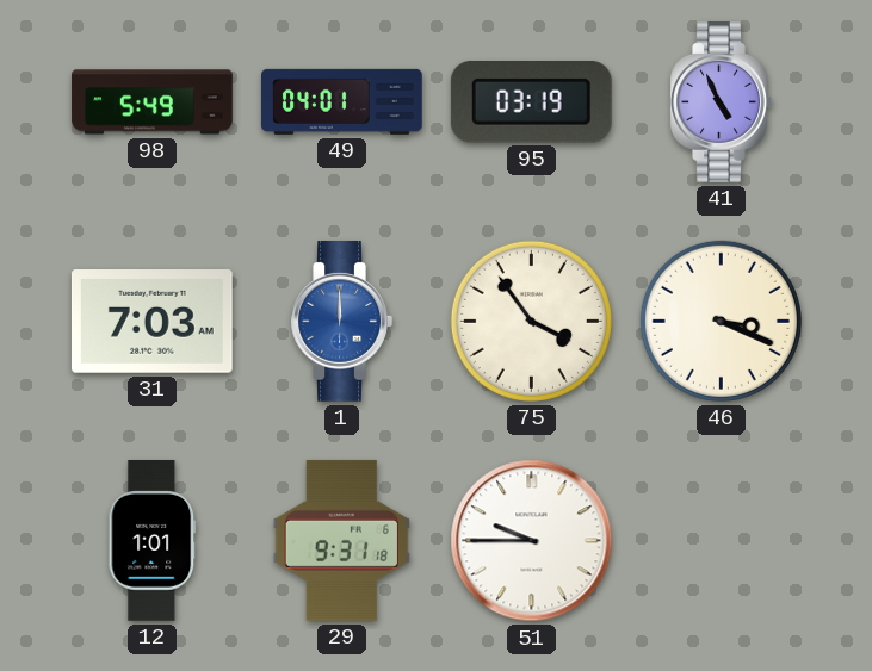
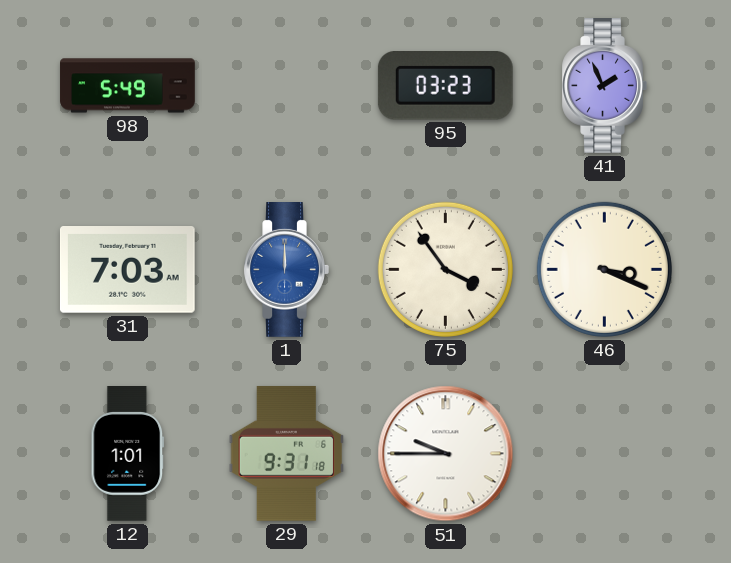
49: 04:01 -> none (342, 101)
95: 03:19 -> 03:23 (445, 86)
41: 4:56 -> 1:56 (604, 86)
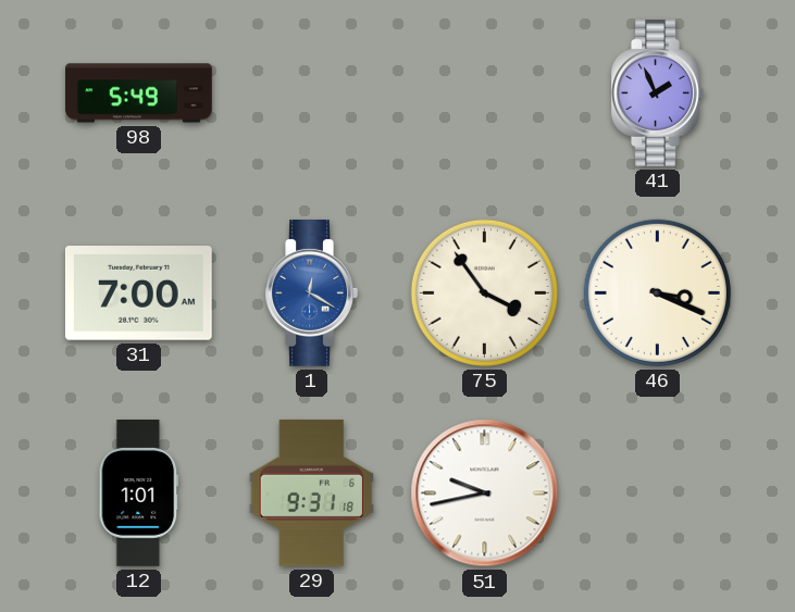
95: 03:23 -> none (445, 86)
31: 7:03 -> 7:00 (138, 293)
1: 12:00 -> 12:20 (311, 293)
51: 9:45 -> 9:43 (485, 494)
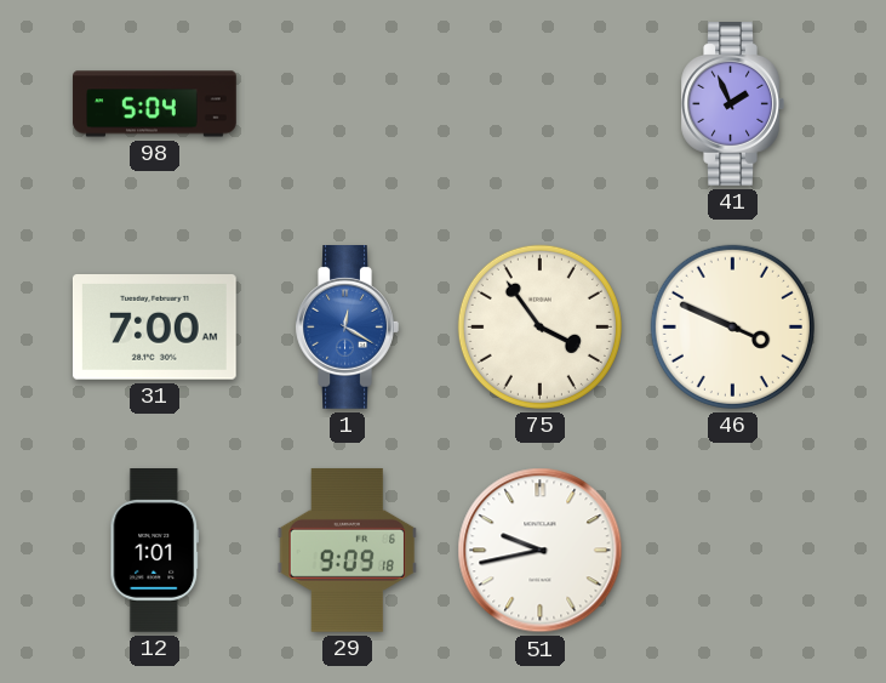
98: 5:49 -> 5:04 (155, 104)
46: 3:19 -> 3:49 (732, 326)
29: 9:31 -> 9:09 (348, 550)
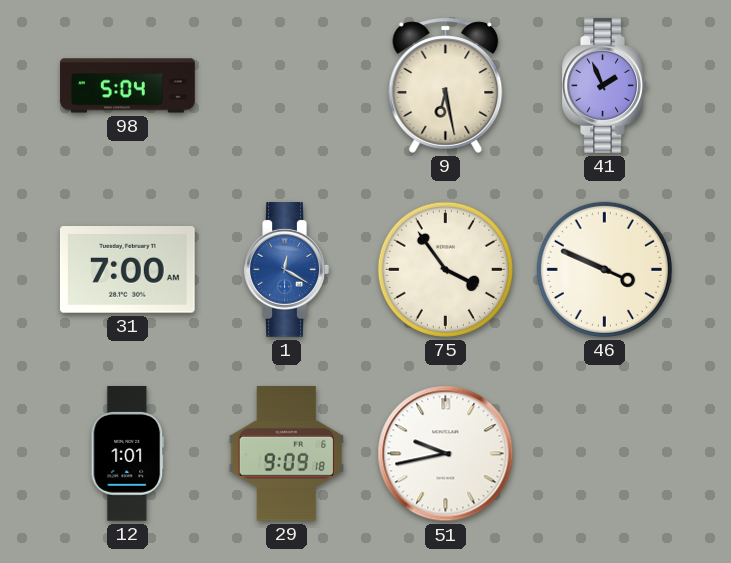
9: none -> 6:28 (446, 85)
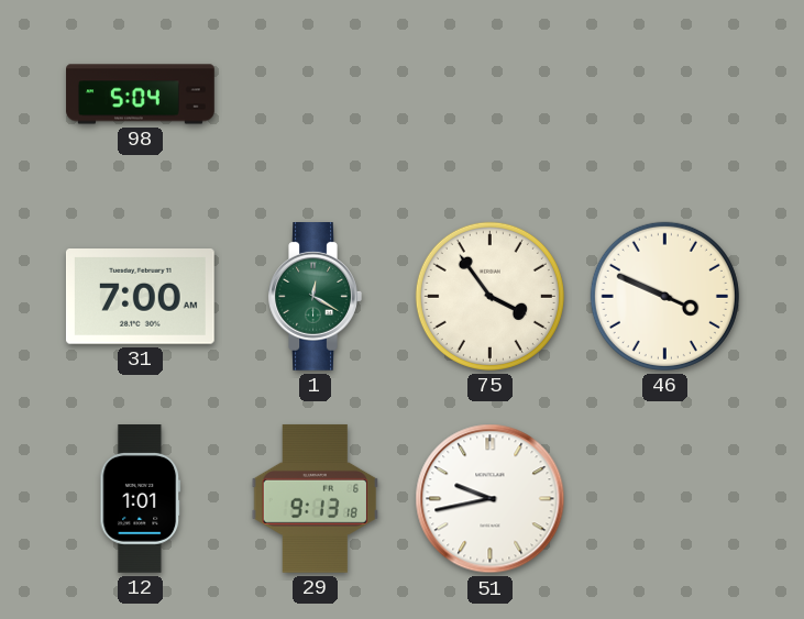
9: 6:28 -> none (446, 85)
41: 1:56 -> none (604, 86)
1 dial: blue -> green (315, 297)
29: 9:09 -> 9:13 (316, 498)
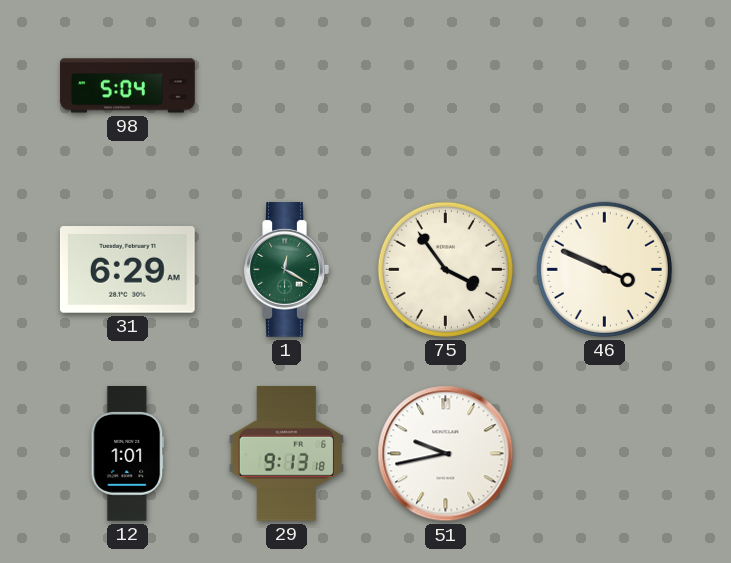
31: 7:00 -> 6:29 (127, 270)
